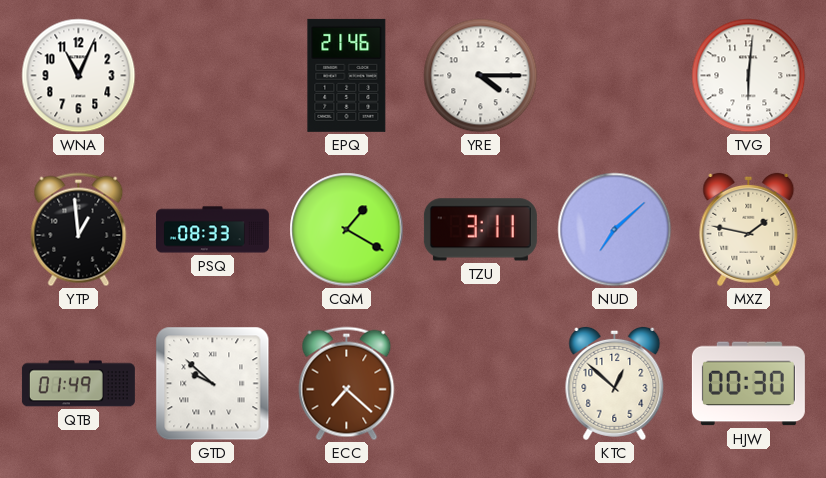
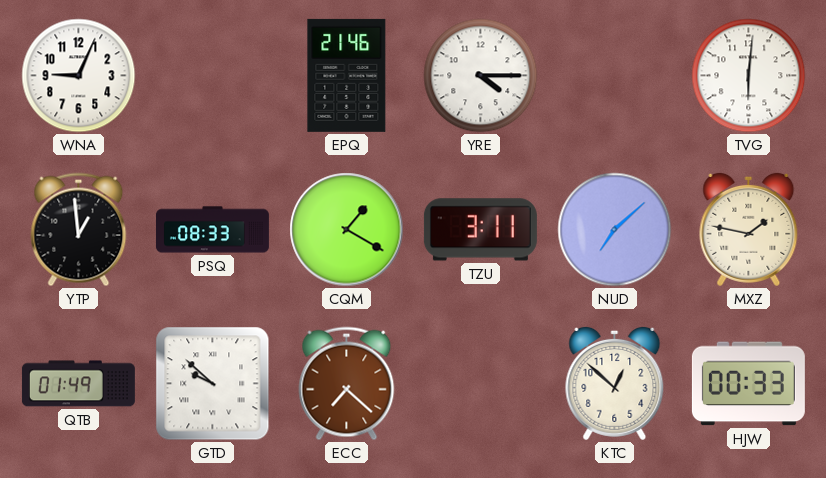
WNA: 11:04 -> 9:04 (79, 76)
HJW: 00:30 -> 00:33 (748, 384)
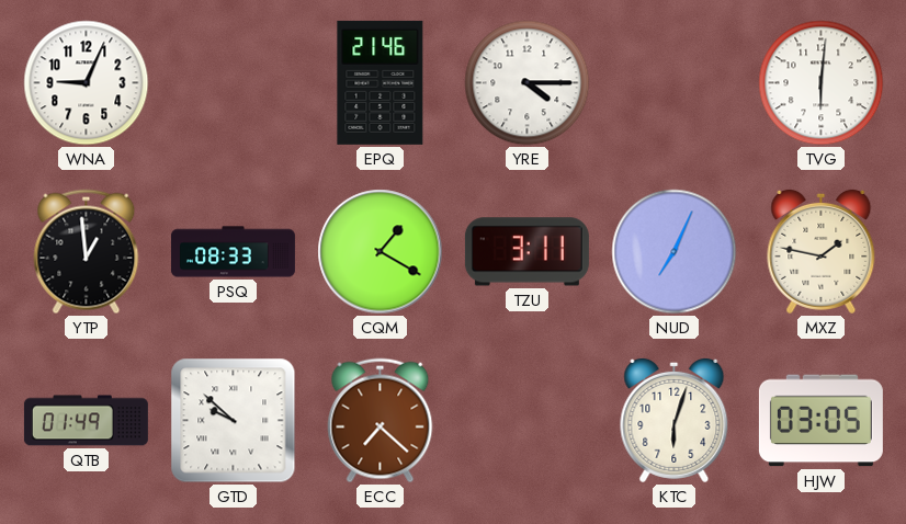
NUD: 7:08 -> 7:04 (675, 252)
KTC: 12:52 -> 6:03 (675, 420)
HJW: 00:33 -> 03:05 (820, 421)
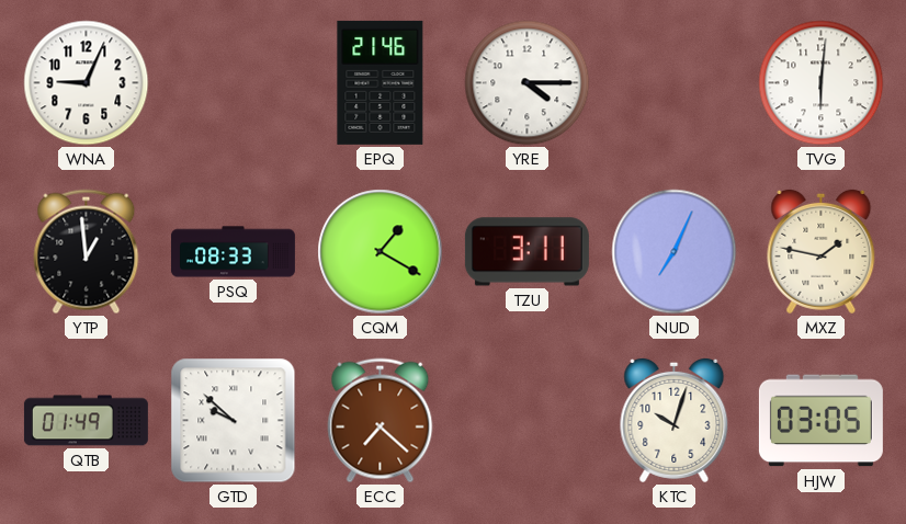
KTC: 6:03 -> 10:03 (675, 420)
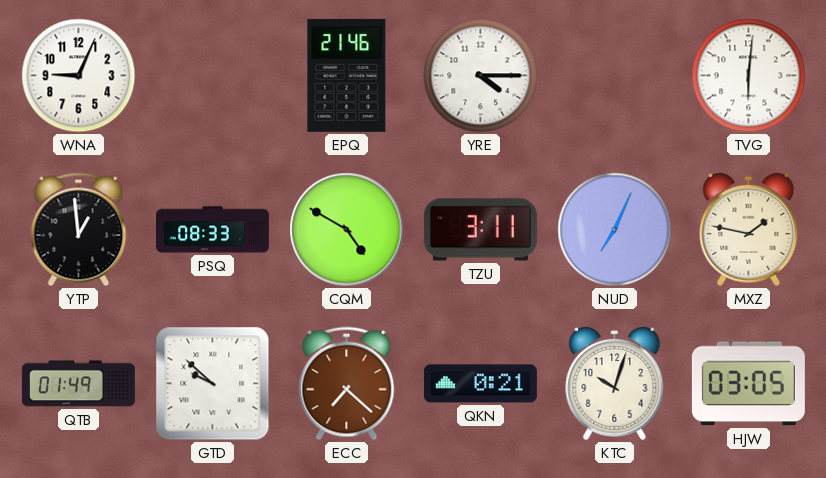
CQM: 1:20 -> 4:50 (347, 230)
QKN: none -> 0:21 (480, 384)
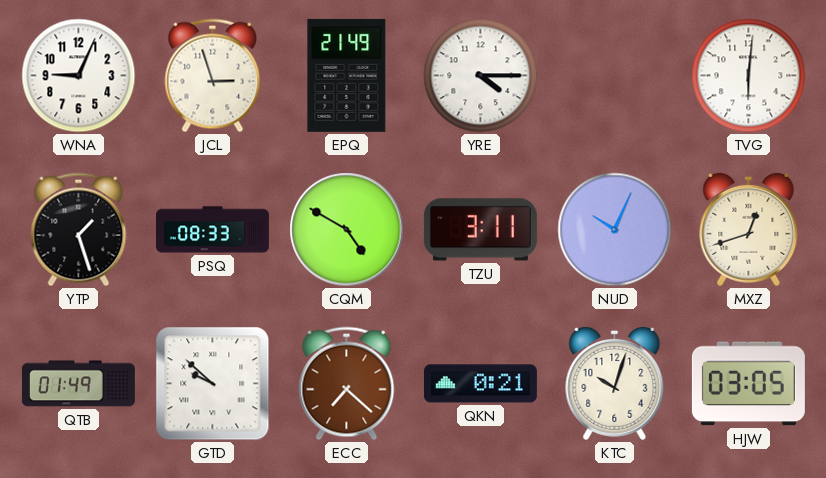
JCL: none -> 2:57 (213, 76)
EPQ: 21:46 -> 21:49 (347, 75)
YTP: 12:59 -> 1:27 (79, 230)
NUD: 7:04 -> 10:04 (615, 230)
MXZ: 1:47 -> 12:42 (749, 229)
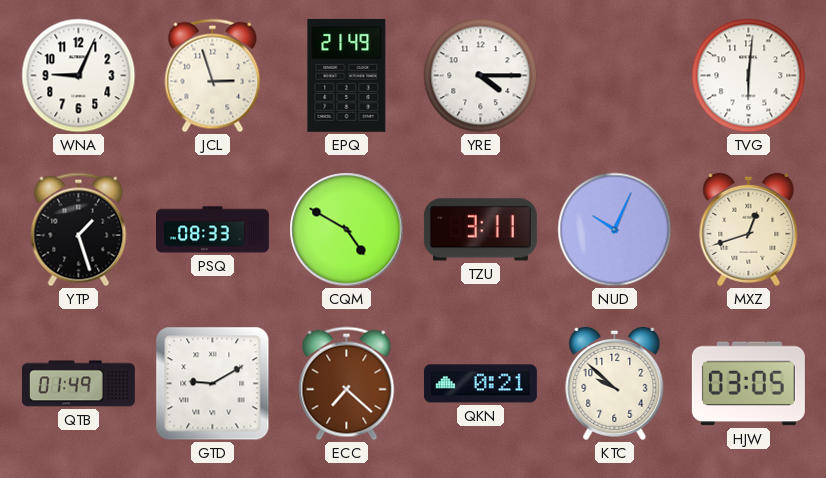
GTD: 9:52 -> 9:10 (213, 384)
KTC: 10:03 -> 9:52 (615, 383)
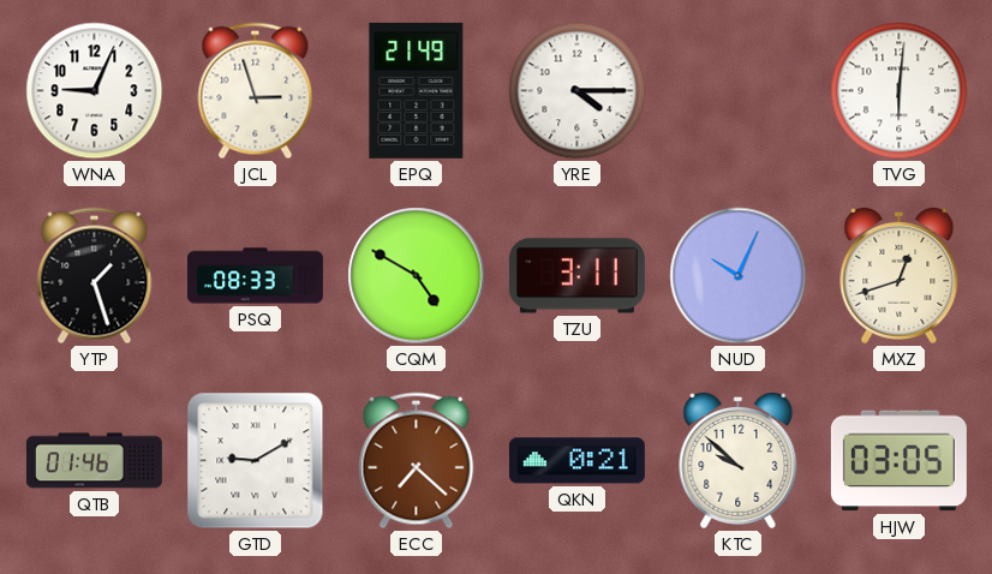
QTB: 01:49 -> 01:46 (94, 461)
